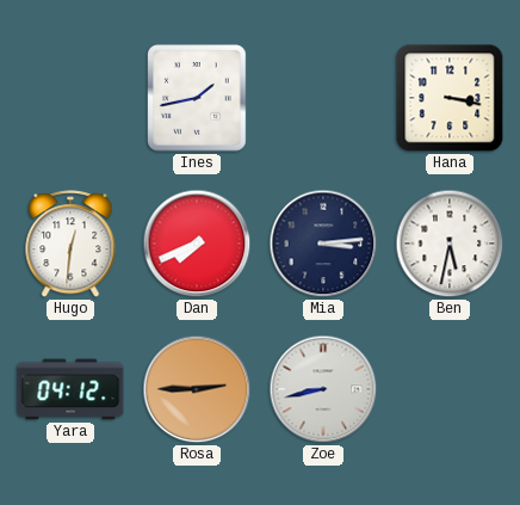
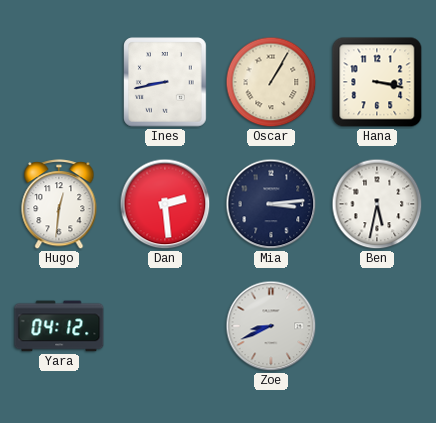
Ines: 1:43 -> 8:43 (165, 82)
Oscar: none -> 1:05 (271, 82)
Dan: 7:41 -> 2:29 (165, 204)
Rosa: 2:45 -> none (197, 389)
Zoe: 8:43 -> 8:41 (271, 326)
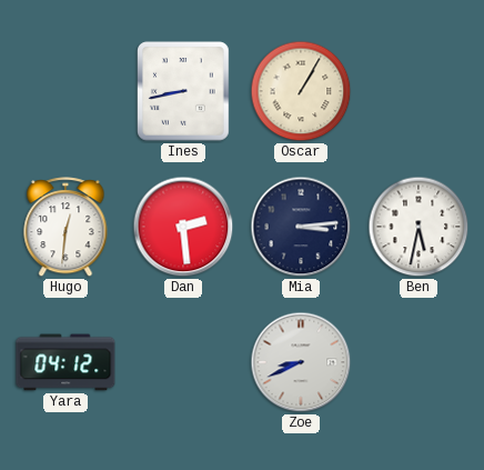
Hana: 3:17 -> none (377, 82)
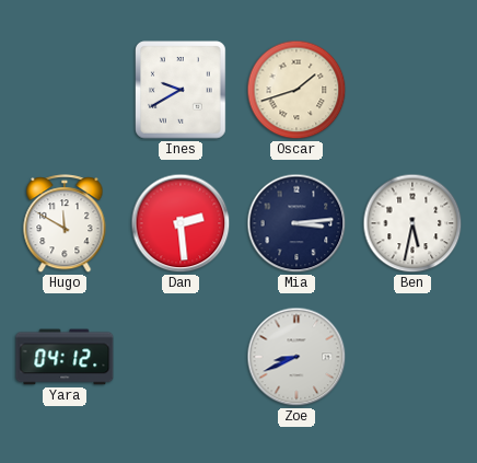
Ines: 8:43 -> 9:40 (181, 90)
Oscar: 1:05 -> 1:42 (296, 90)
Hugo: 12:31 -> 11:50 (65, 224)
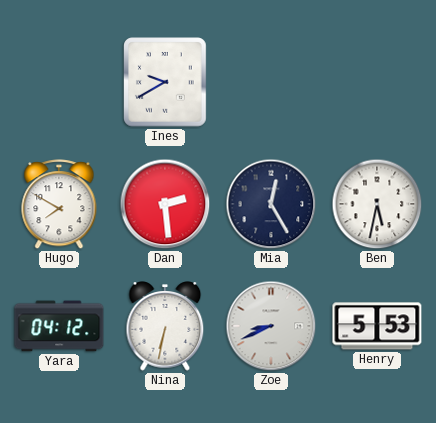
Oscar: 1:42 -> none (296, 90)
Hugo: 11:50 -> 7:50 (59, 205)
Mia: 3:14 -> 12:25 (271, 204)
Nina: none -> 6:32 (165, 326)
Henry: none -> 5:53 (377, 326)
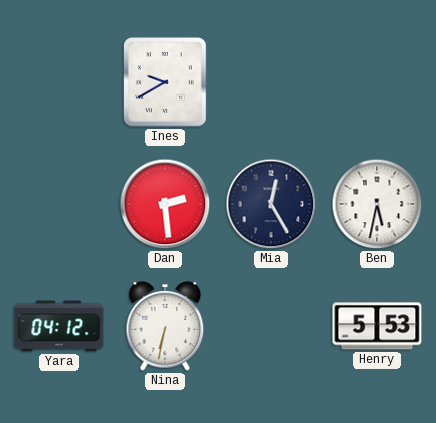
Hugo: 7:50 -> none (59, 205)
Zoe: 8:41 -> none (271, 326)
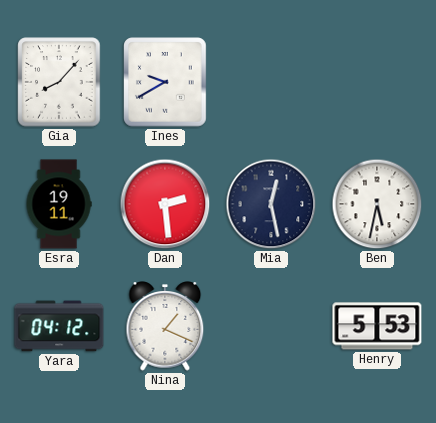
Gia: none -> 8:07 (59, 82)
Esra: none -> 19:11 (59, 204)
Mia: 12:25 -> 12:28 (271, 204)
Nina: 6:32 -> 1:19 (165, 326)
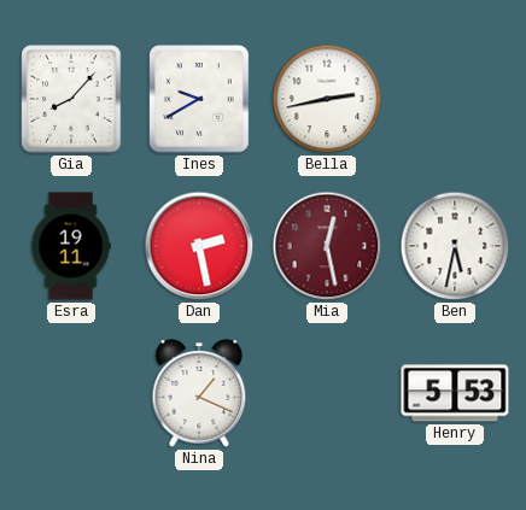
Bella: none -> 2:43 (327, 99)
Dan: 2:29 -> 2:28 (199, 246)
Mia dial: navy -> burgundy (327, 246)
Yara: 04:12 -> none (59, 326)
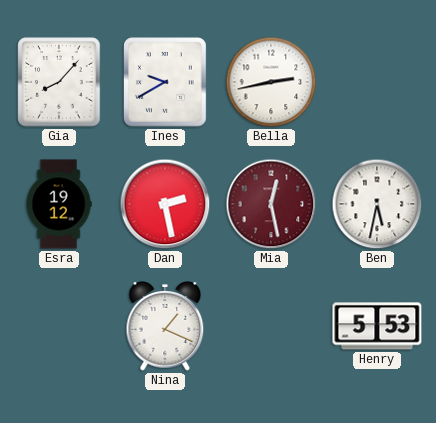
Esra: 19:11 -> 19:12 (59, 204)
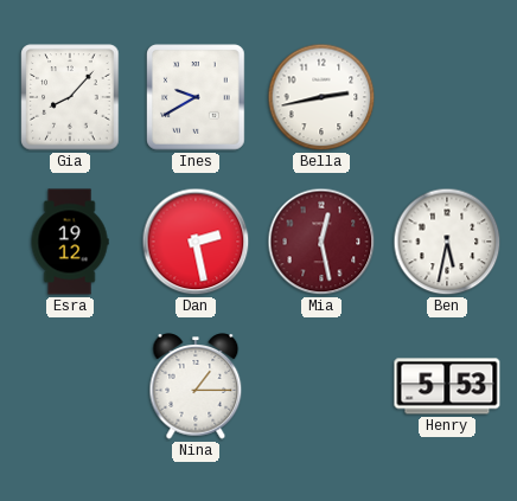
Nina: 1:19 -> 1:15 (196, 386)
